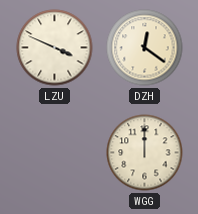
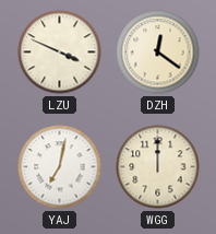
YAJ: none -> 7:02 (60, 167)
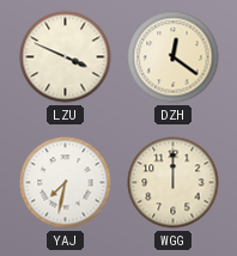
YAJ: 7:02 -> 7:32 (66, 183)
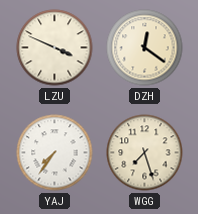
YAJ: 7:32 -> 7:36 (55, 153)
WGG: 12:00 -> 7:27 (145, 153)
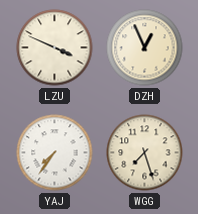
DZH: 12:21 -> 12:56 (145, 48)
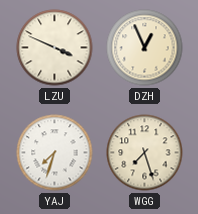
YAJ: 7:36 -> 7:33 (55, 153)
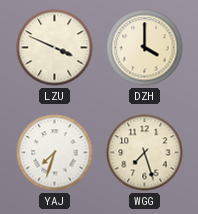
DZH: 12:56 -> 4:00 (145, 48)
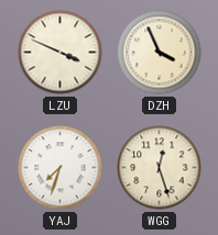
DZH: 4:00 -> 3:56 (160, 53)
WGG: 7:27 -> 12:27 (160, 168)
